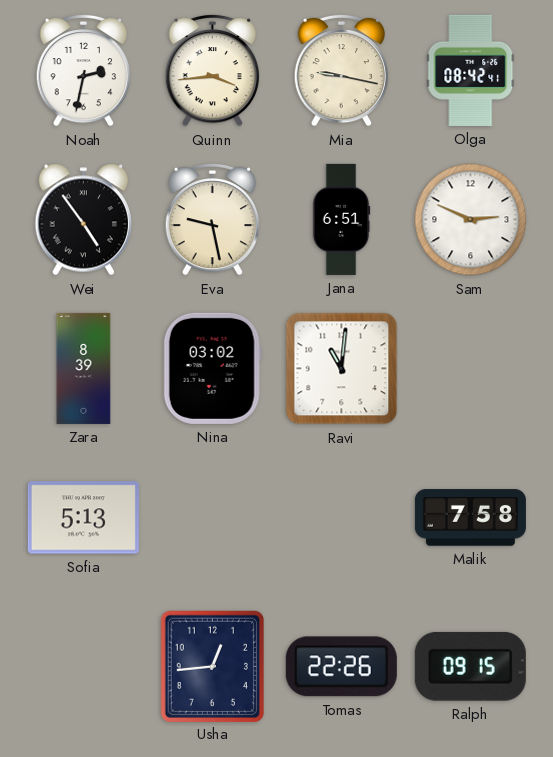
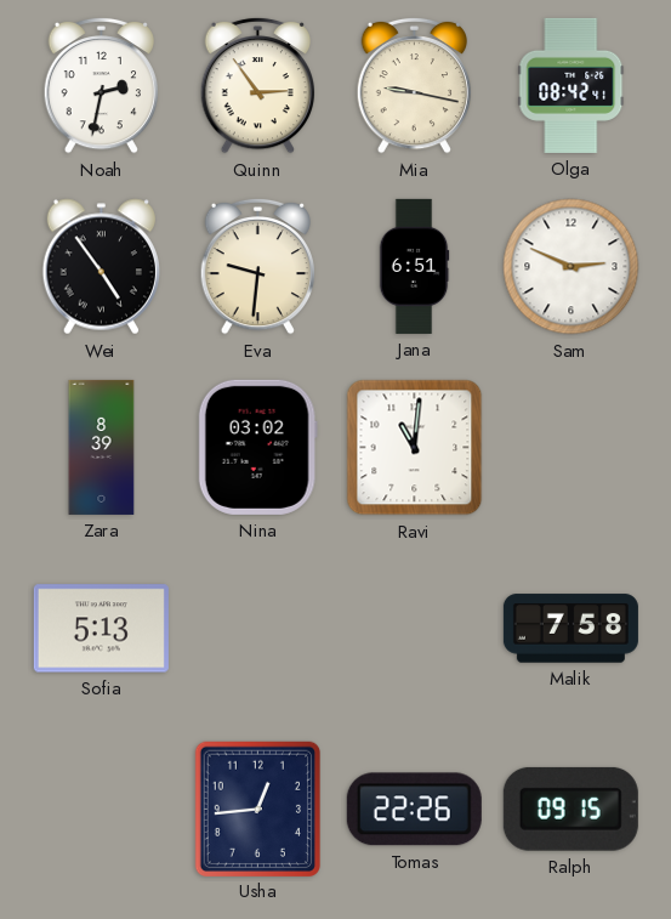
Quinn: 3:44 -> 2:54 (257, 85)
Eva: 9:28 -> 9:31 (257, 266)
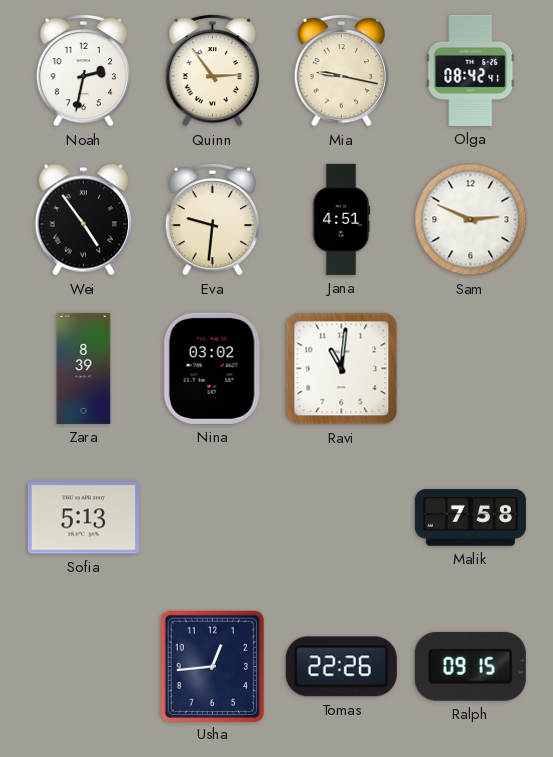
Jana: 6:51 -> 4:51 (341, 219)
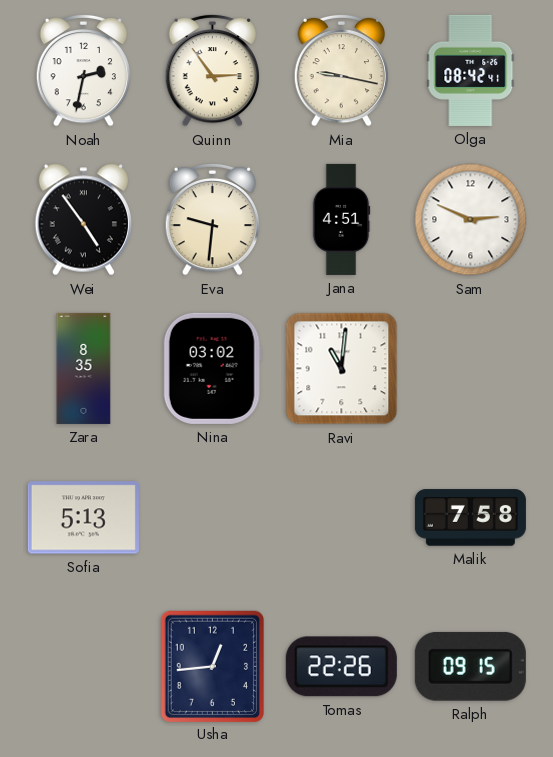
Zara: 8:39 -> 8:35 (84, 368)
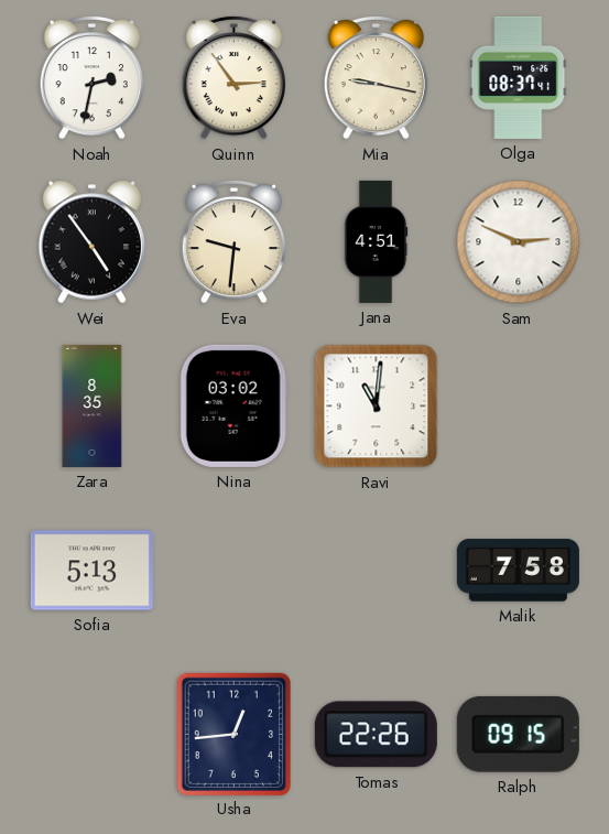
Olga: 08:42 -> 08:37 (519, 77)
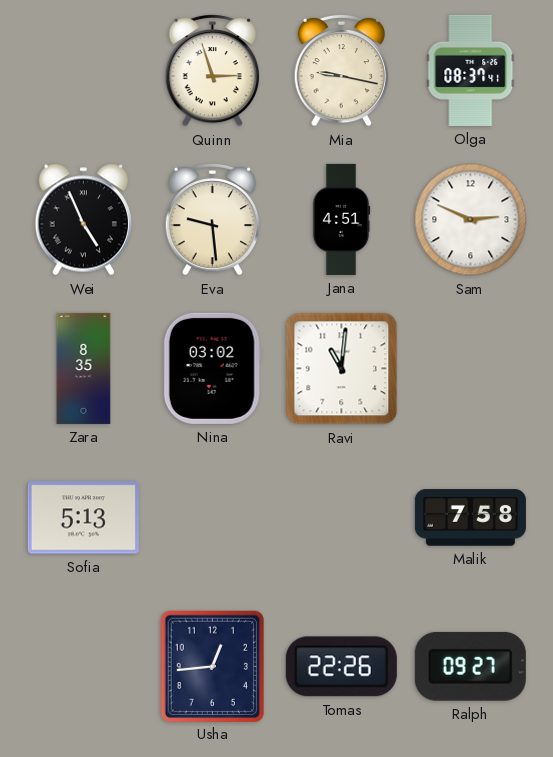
Noah: 2:32 -> none (91, 77)
Quinn: 2:54 -> 2:57 (212, 70)
Wei: 4:54 -> 4:56 (83, 220)
Eva: 9:31 -> 9:29 (212, 219)
Ralph: 09:15 -> 09:27 (470, 666)
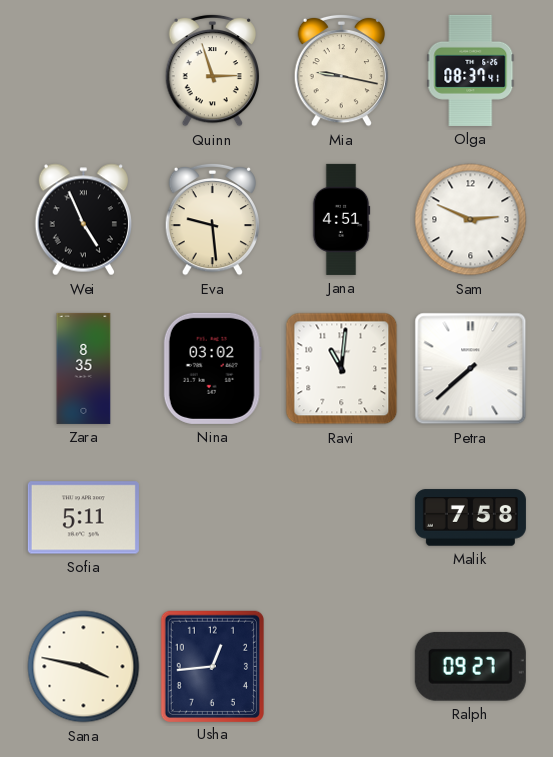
Petra: none -> 7:38 (471, 369)
Sofia: 5:13 -> 5:11 (83, 518)
Sana: none -> 3:47 (84, 667)
Tomas: 22:26 -> none (341, 667)
